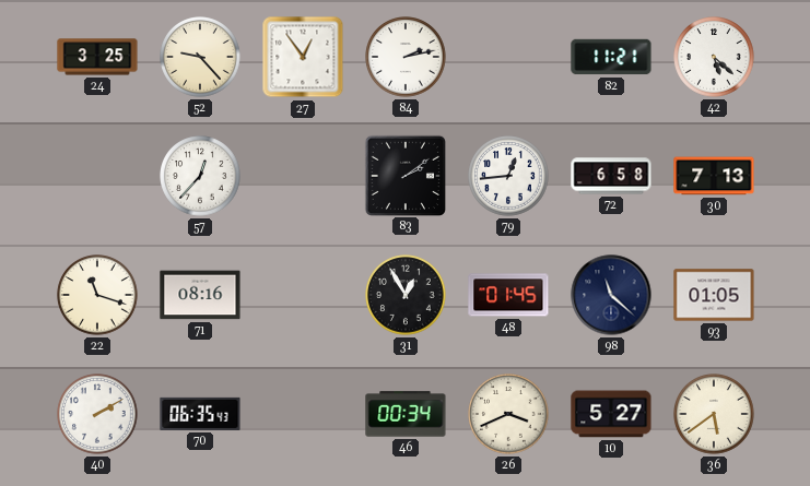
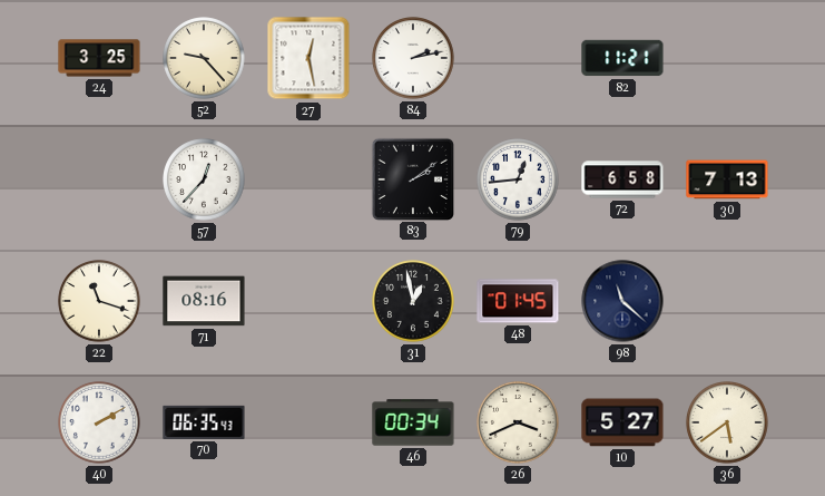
27: 12:54 -> 12:28 (308, 58)
42: 5:22 -> none (714, 57)
31: 12:55 -> 12:58 (413, 301)
93: 01:05 -> none (714, 295)
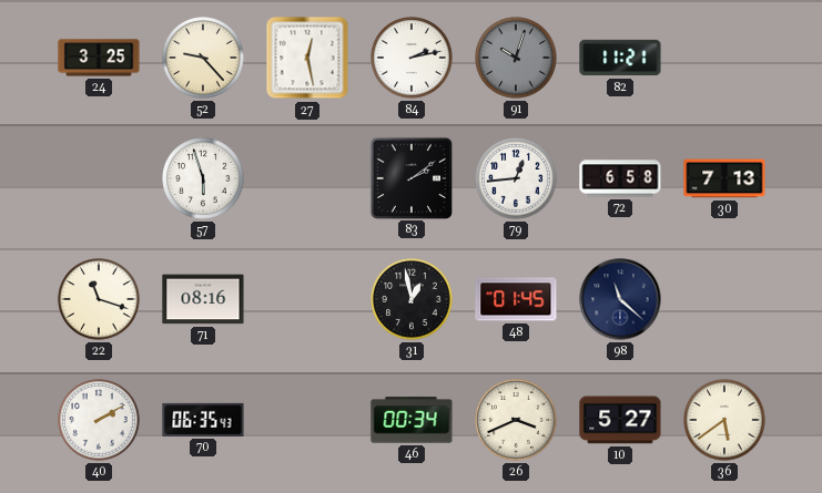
91: none -> 10:03 (516, 58)
57: 12:37 -> 5:57 (203, 178)
